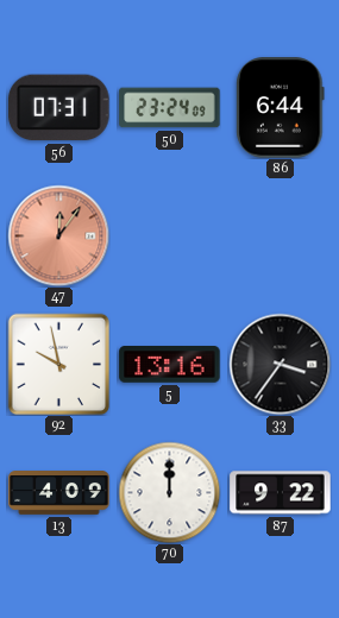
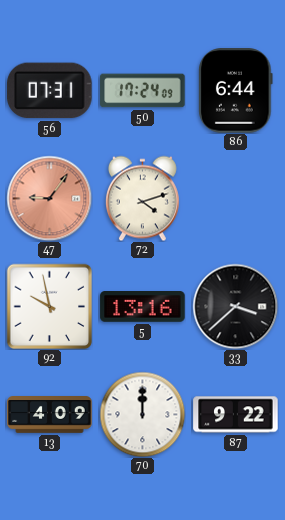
50: 23:24 -> 17:24 (143, 91)
47: 12:06 -> 9:06 (49, 198)
72: none -> 4:12 (142, 198)
33: 3:36 -> 3:38 (235, 306)
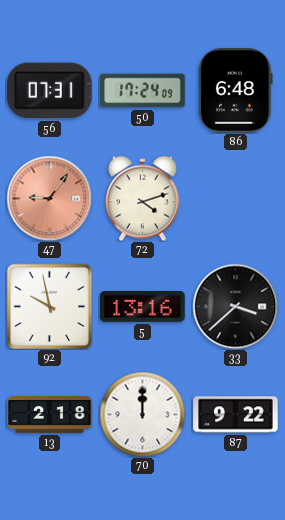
86: 6:44 -> 6:48 (236, 91)
13: 4:09 -> 2:18 (50, 415)
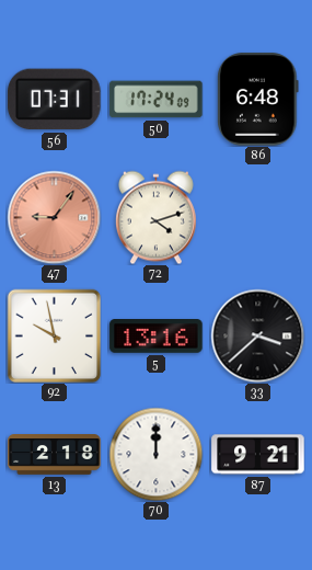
87: 9:22 -> 9:21 (258, 455)
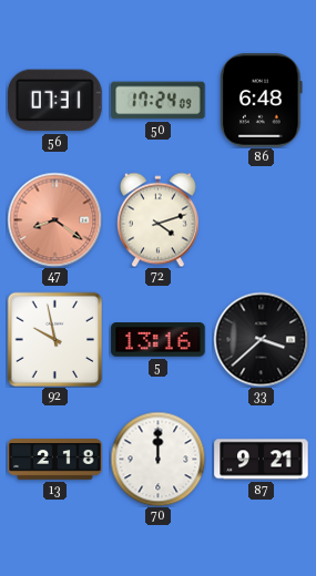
47: 9:06 -> 8:21 (54, 219)
